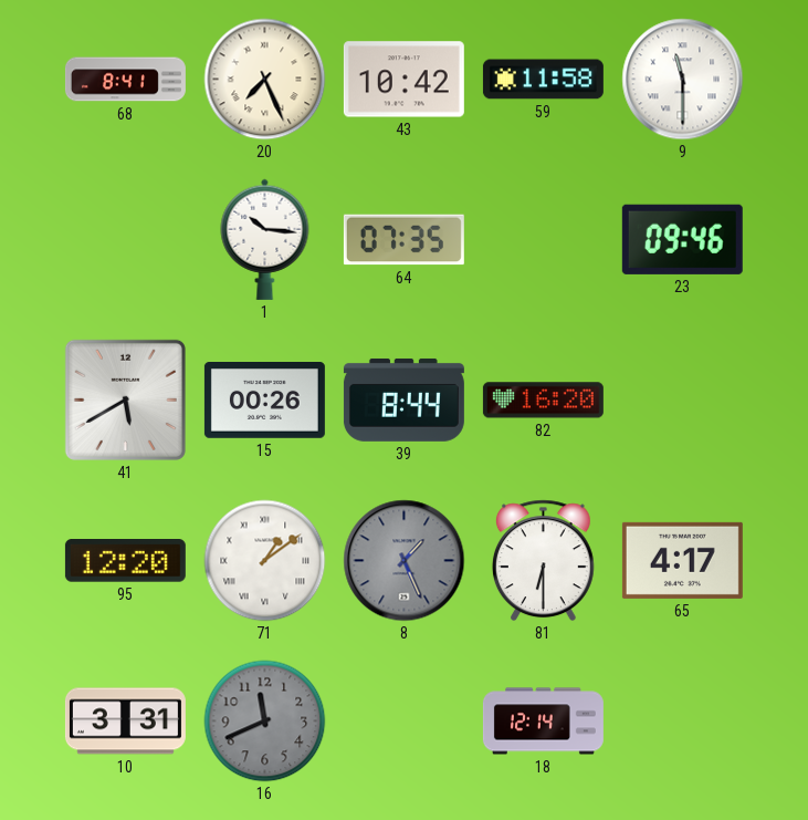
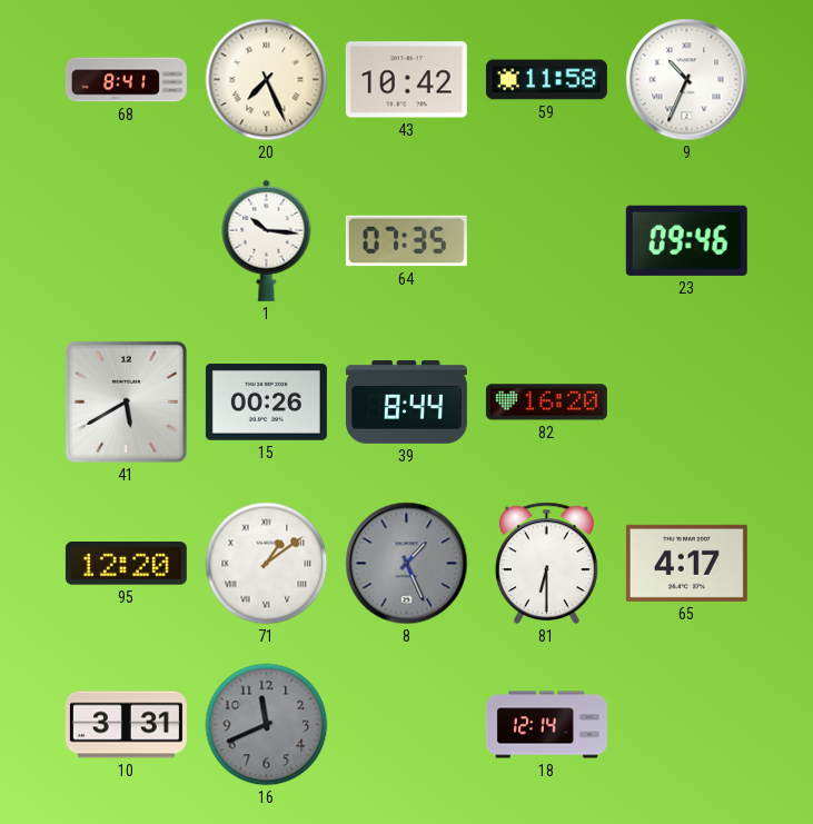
9: 11:30 -> 10:34 (687, 80)
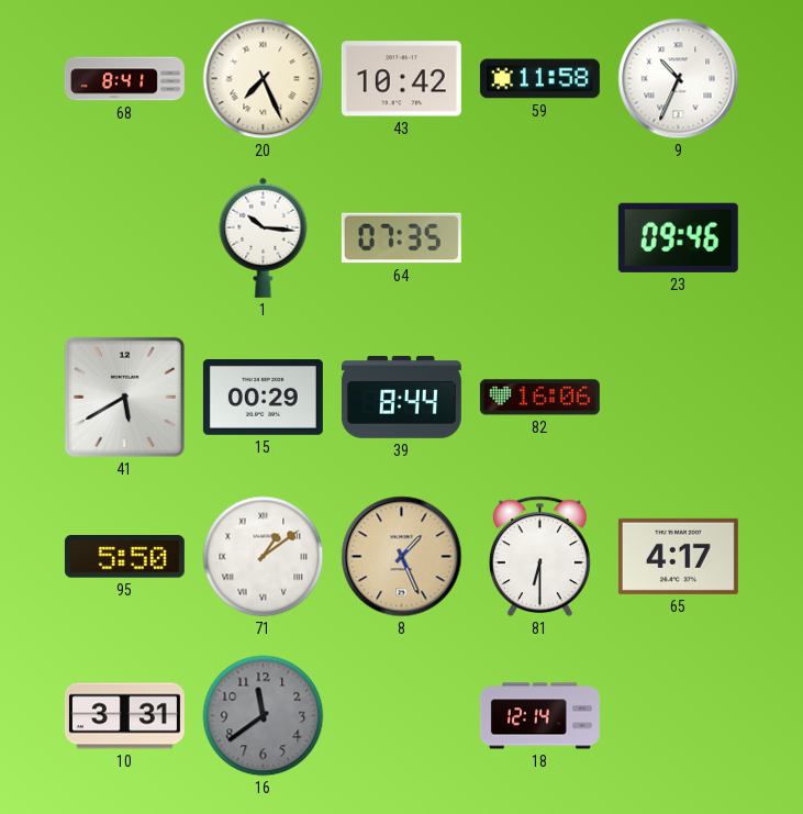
15: 00:26 -> 00:29 (263, 398)
82: 16:20 -> 16:06 (539, 398)
95: 12:20 -> 5:50 (124, 557)
8 dial: grey -> champagne (402, 557)
16: 11:41 -> 11:39 (264, 716)
